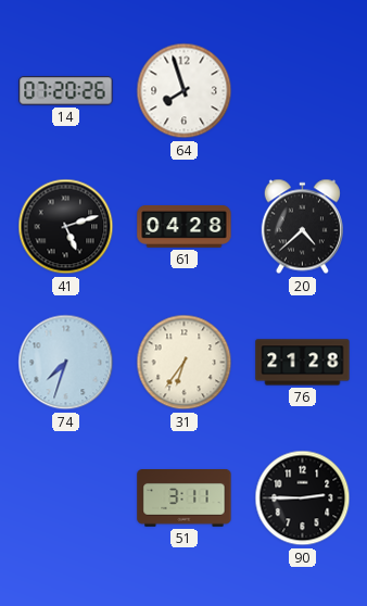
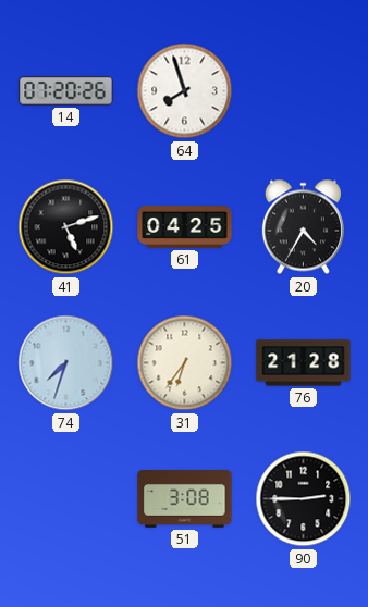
61: 04:28 -> 04:25 (185, 227)
20: 4:38 -> 4:35 (303, 227)
51: 3:11 -> 3:08 (185, 499)
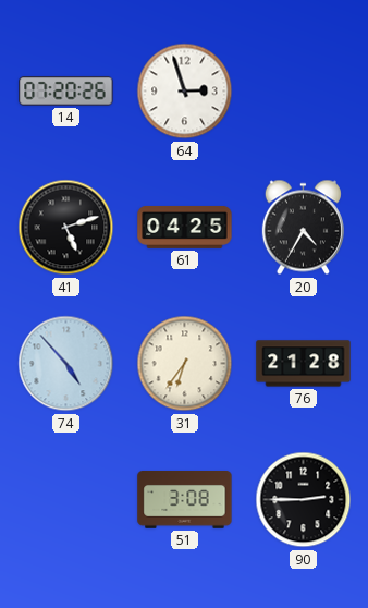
64: 7:57 -> 2:57 (185, 92)
74: 7:33 -> 4:53 (66, 364)
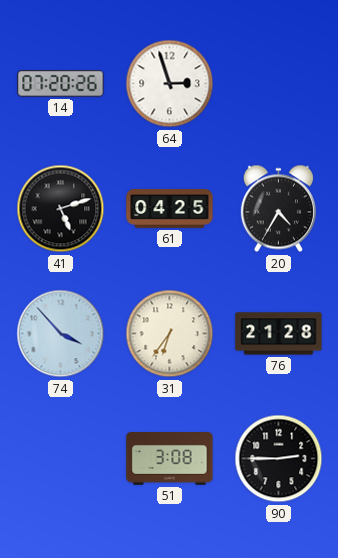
74: 4:53 -> 3:53 (61, 334)
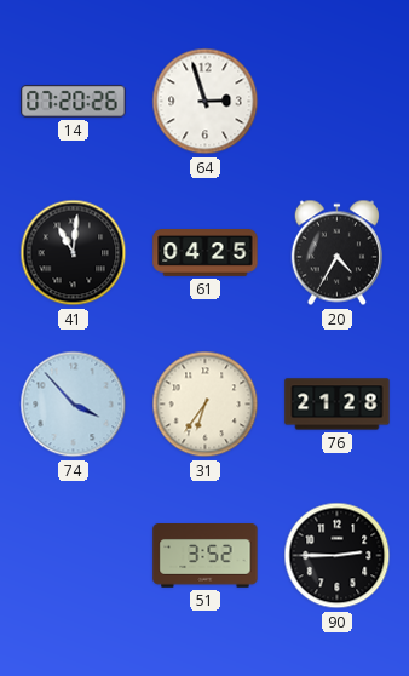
41: 5:12 -> 11:01 (74, 253)
51: 3:08 -> 3:52 (206, 556)
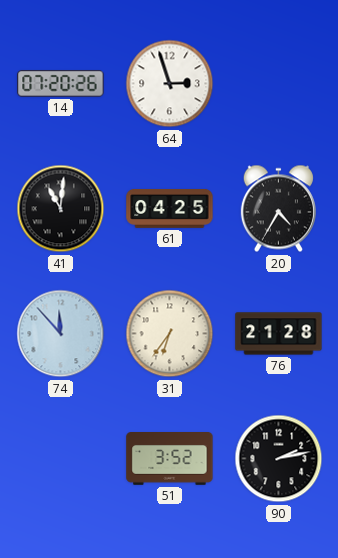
74: 3:53 -> 11:53 (61, 334)
90: 2:45 -> 2:13 (279, 459)
